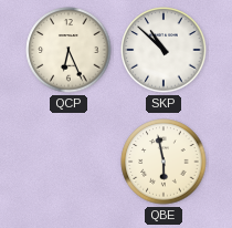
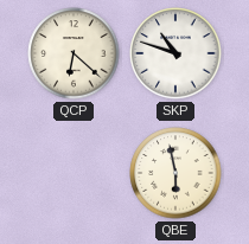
QCP: 6:26 -> 6:22 (74, 53)
SKP: 10:52 -> 10:48 (175, 53)
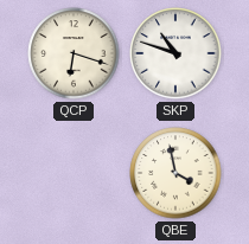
QCP: 6:22 -> 6:18 (74, 53)
QBE: 5:58 -> 3:58 (175, 173)
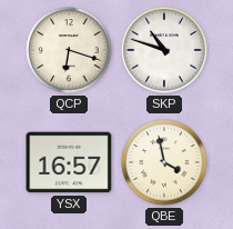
YSX: none -> 16:57 (69, 162)
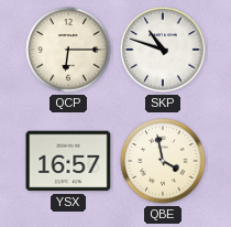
QCP: 6:18 -> 6:15 (68, 50)
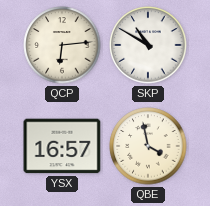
QCP: 6:15 -> 6:14 (62, 45)
SKP: 10:48 -> 10:50 (148, 45)
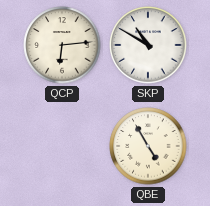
YSX: 16:57 -> none (62, 146)
QBE: 3:58 -> 4:55 (148, 146)
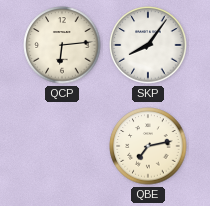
SKP: 10:50 -> 8:06 (148, 45)
QBE: 4:55 -> 7:13 (148, 146)
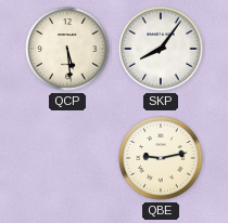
QCP: 6:14 -> 5:29 (67, 49)
QBE: 7:13 -> 9:13 (161, 158)
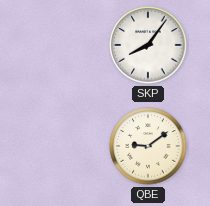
QCP: 5:29 -> none (67, 49)
QBE: 9:13 -> 9:09 (148, 146)
